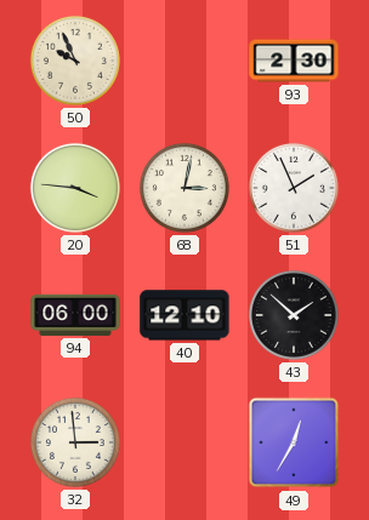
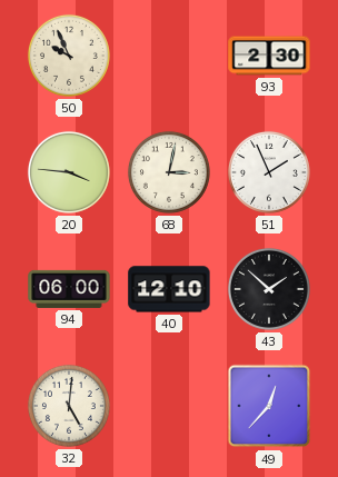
32: 2:59 -> 5:01 (69, 406)
49: 12:35 -> 12:37 (269, 406)
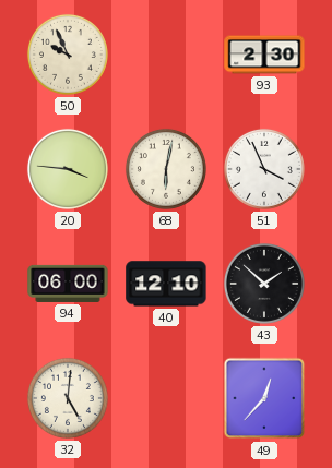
68: 3:02 -> 6:02 (166, 169)
51: 1:56 -> 3:56 (264, 169)
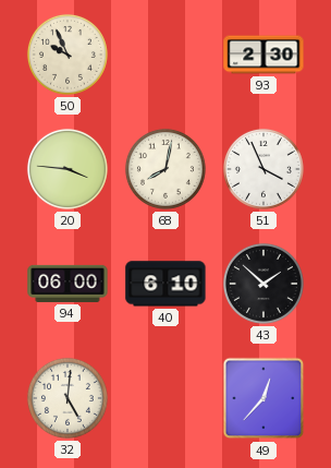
68: 6:02 -> 8:02 (165, 169)
40: 12:10 -> 6:10 (165, 284)
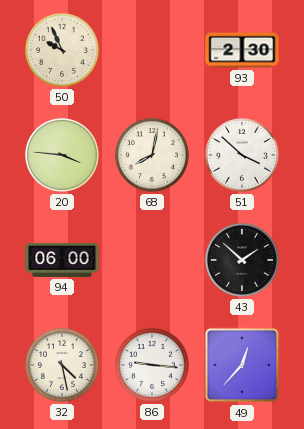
51: 3:56 -> 3:52 (242, 155)
40: 6:10 -> none (165, 284)
32: 5:01 -> 4:28 (62, 365)
86: none -> 9:16 (152, 365)
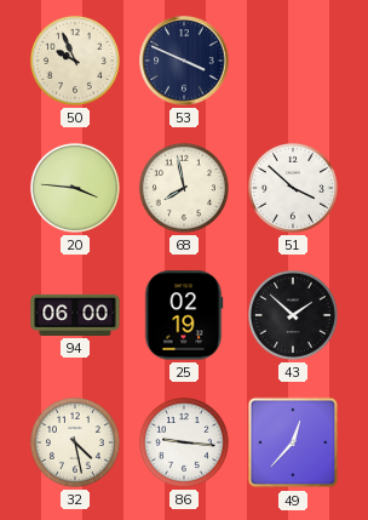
53: none -> 3:49 (184, 61)
93: 2:30 -> none (242, 50)
68: 8:02 -> 7:58 (184, 188)
25: none -> 02:19 (184, 315)
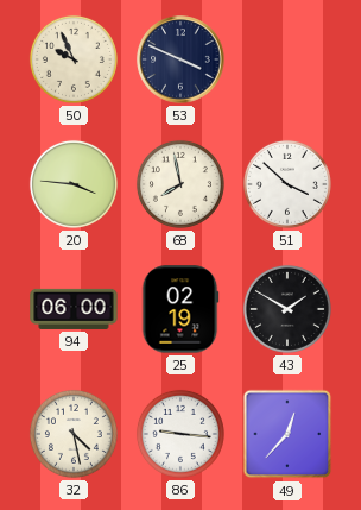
43: 1:52 -> 1:50 (287, 309)
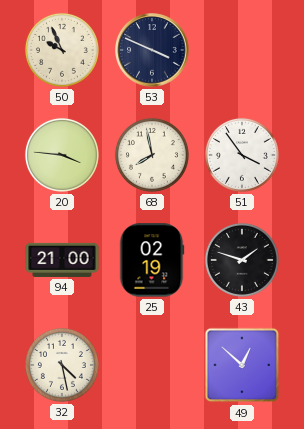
51: 3:52 -> 3:54 (242, 155)
94: 06:00 -> 21:00 (62, 260)
43: 1:50 -> 1:48 (242, 260)
86: 9:16 -> none (180, 434)
49: 12:37 -> 12:52 (242, 365)
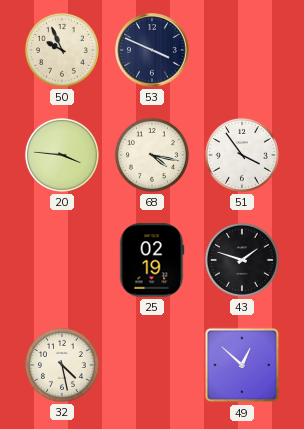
68: 7:58 -> 4:17 (152, 155)
94: 21:00 -> none (62, 260)
